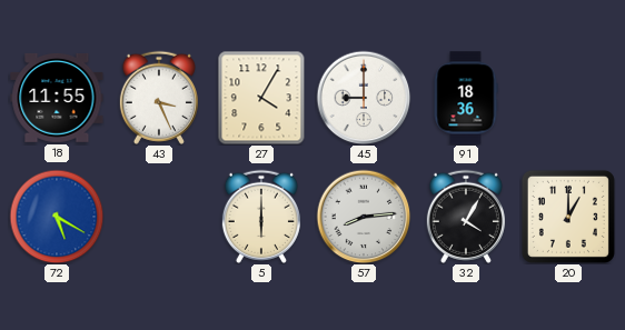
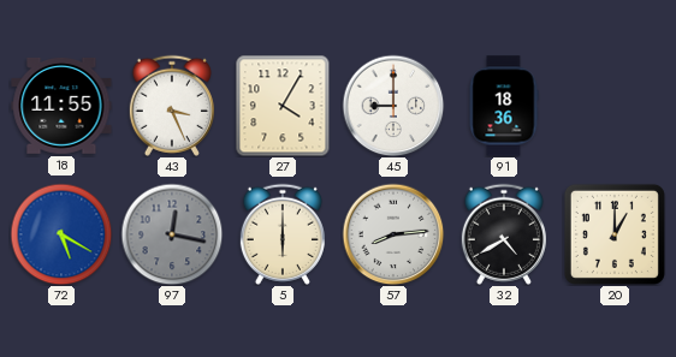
97: none -> 12:17 (172, 234)
32: 4:05 -> 4:40 (504, 234)
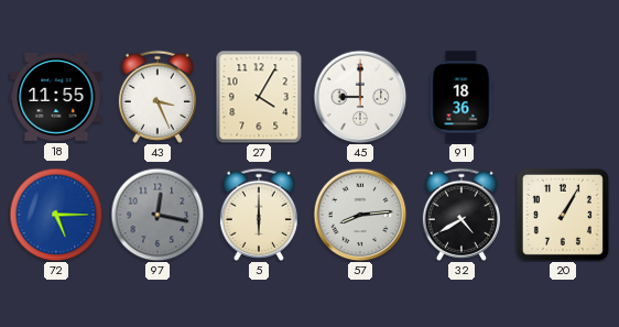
72: 5:20 -> 5:15 (56, 215)
20: 1:00 -> 1:05 (563, 215)
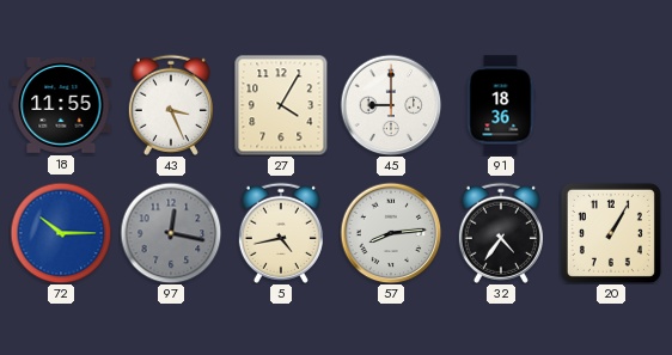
72: 5:15 -> 10:15 (61, 233)
5: 6:00 -> 4:43 (281, 233)
32: 4:40 -> 4:36 (501, 233)
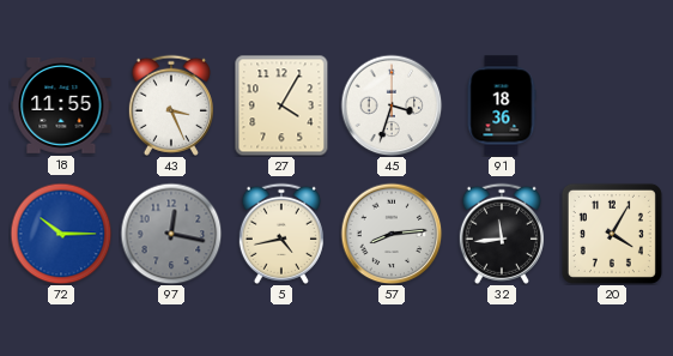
45: 9:00 -> 3:33 (392, 105)
32: 4:36 -> 11:44 (502, 234)
20: 1:05 -> 4:05 (612, 234)
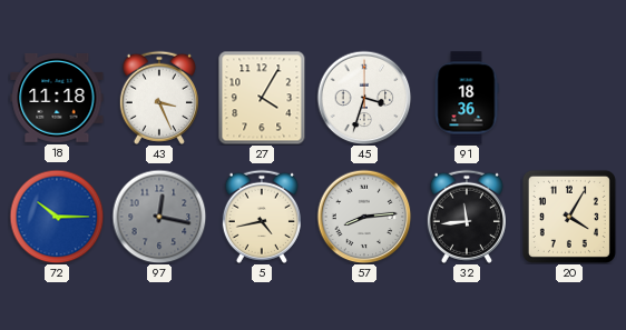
18: 11:55 -> 11:18 (57, 98)
